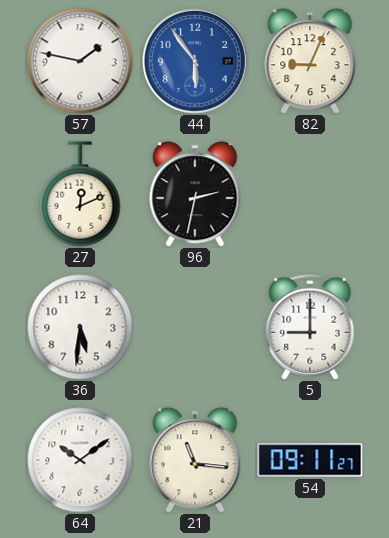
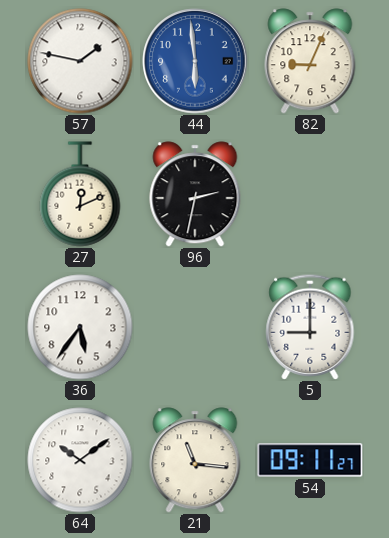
44: 5:54 -> 5:59 (195, 61)
36: 5:31 -> 5:36 (80, 327)
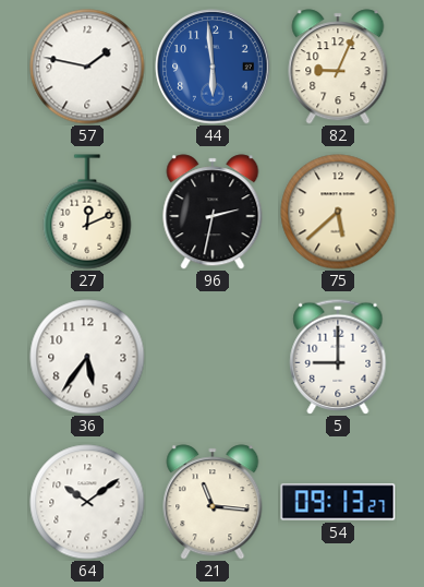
75: none -> 5:38 (338, 212)
54: 09:11 -> 09:13 (338, 502)
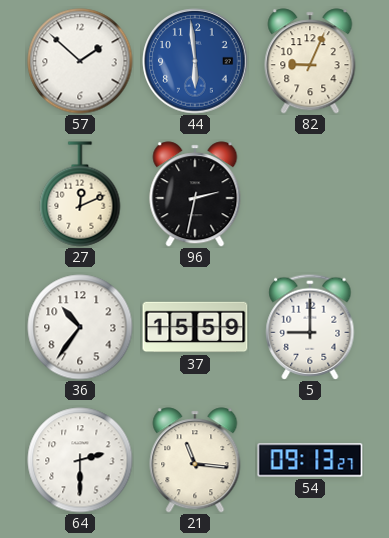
57: 1:47 -> 1:52 (80, 61)
75: 5:38 -> none (338, 212)
36: 5:36 -> 10:36 (80, 327)
37: none -> 15:59 (195, 327)
64: 10:09 -> 2:30 (80, 460)
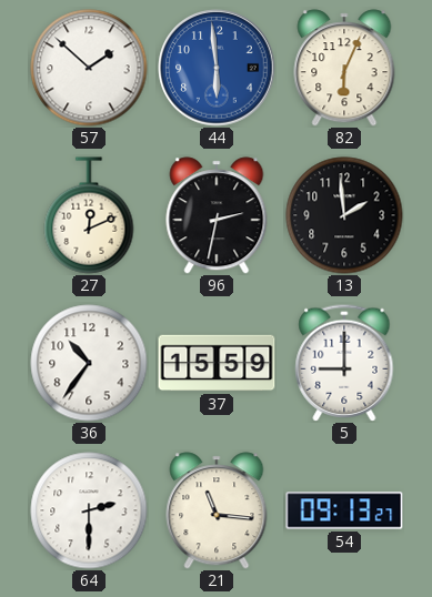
82: 9:04 -> 6:04 (344, 68)
13: none -> 1:59 (344, 215)
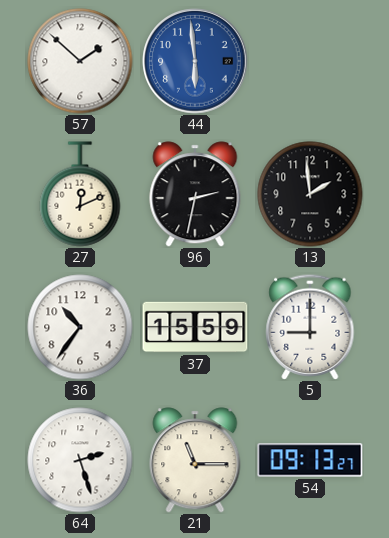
82: 6:04 -> none (344, 68)
64: 2:30 -> 2:27 (80, 460)
21: 11:16 -> 11:15 (195, 460)
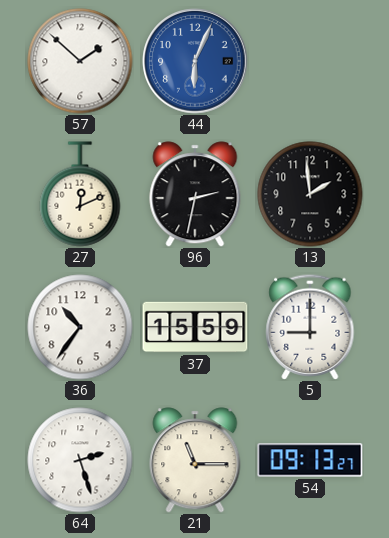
44: 5:59 -> 6:04 (195, 61)
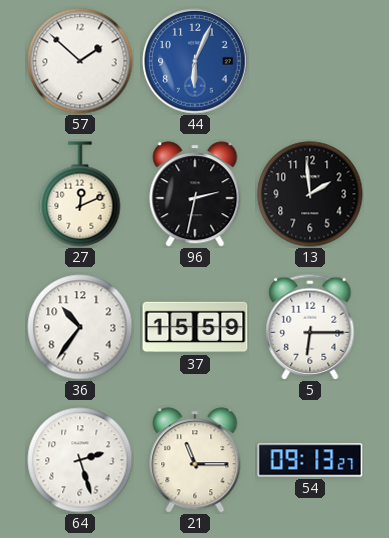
5: 9:00 -> 6:15 (310, 327)
